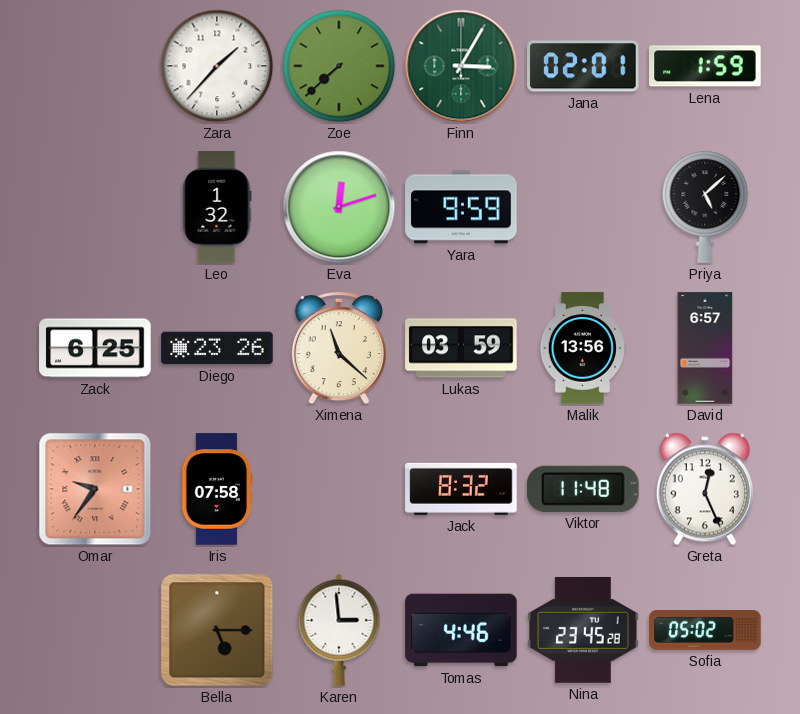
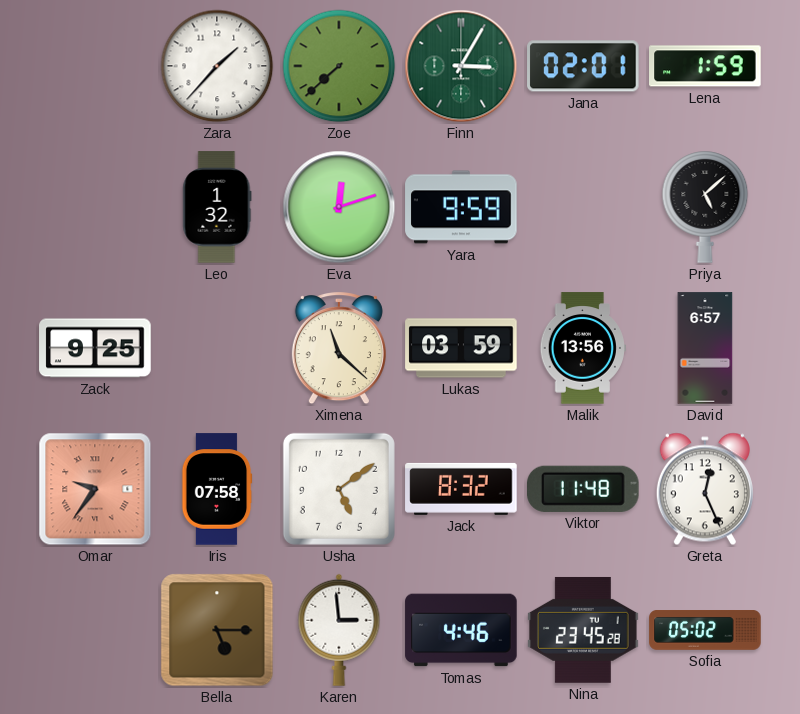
Zack: 6:25 -> 9:25 (95, 348)
Diego: 23:26 -> none (217, 348)
Usha: none -> 5:09 (339, 489)
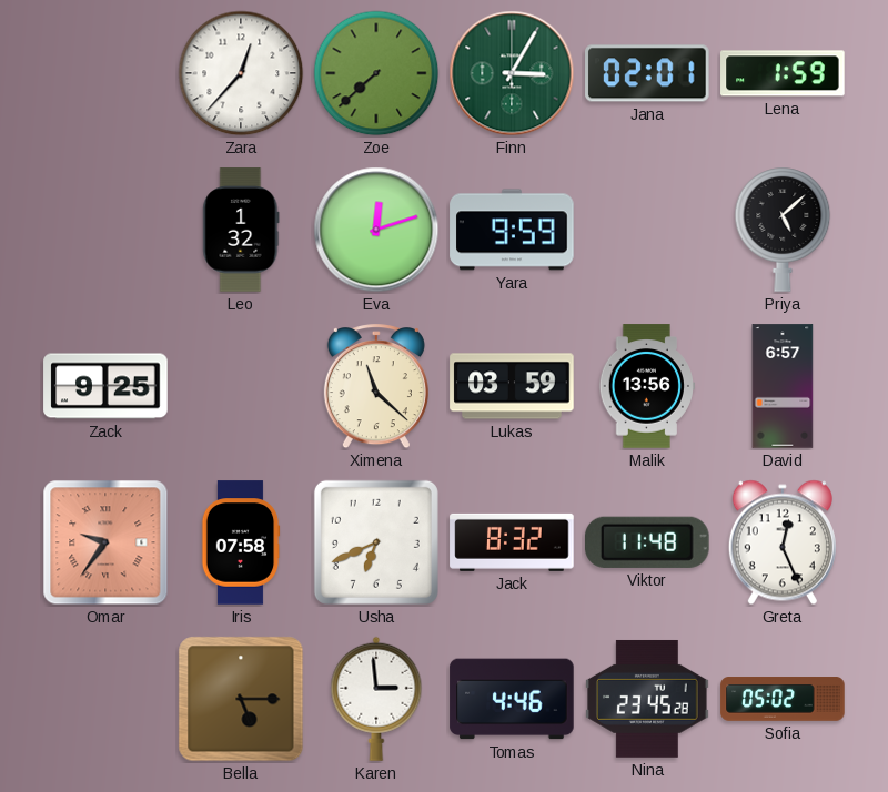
Zara: 1:37 -> 12:37 (241, 73)
Usha: 5:09 -> 6:41 (376, 542)
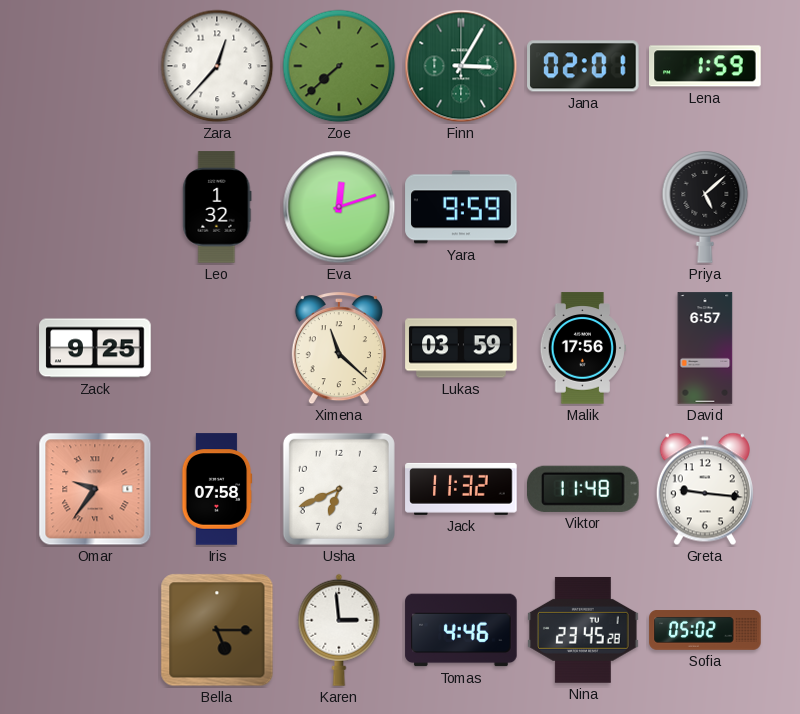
Malik: 13:56 -> 17:56 (583, 348)
Jack: 8:32 -> 11:32 (461, 489)
Greta: 12:26 -> 9:16 (705, 489)
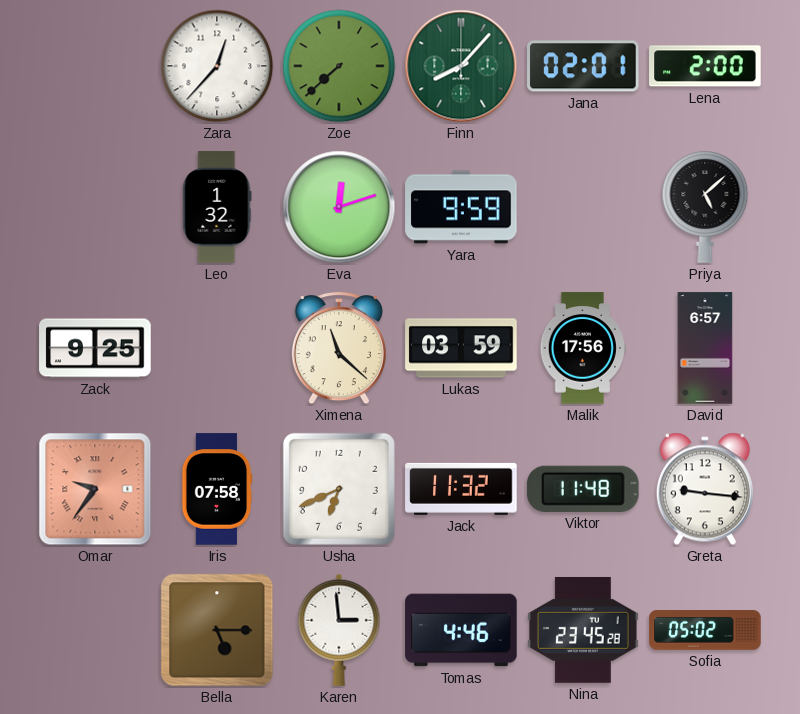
Finn: 3:05 -> 8:07 (461, 66)
Lena: 1:59 -> 2:00 (705, 66)
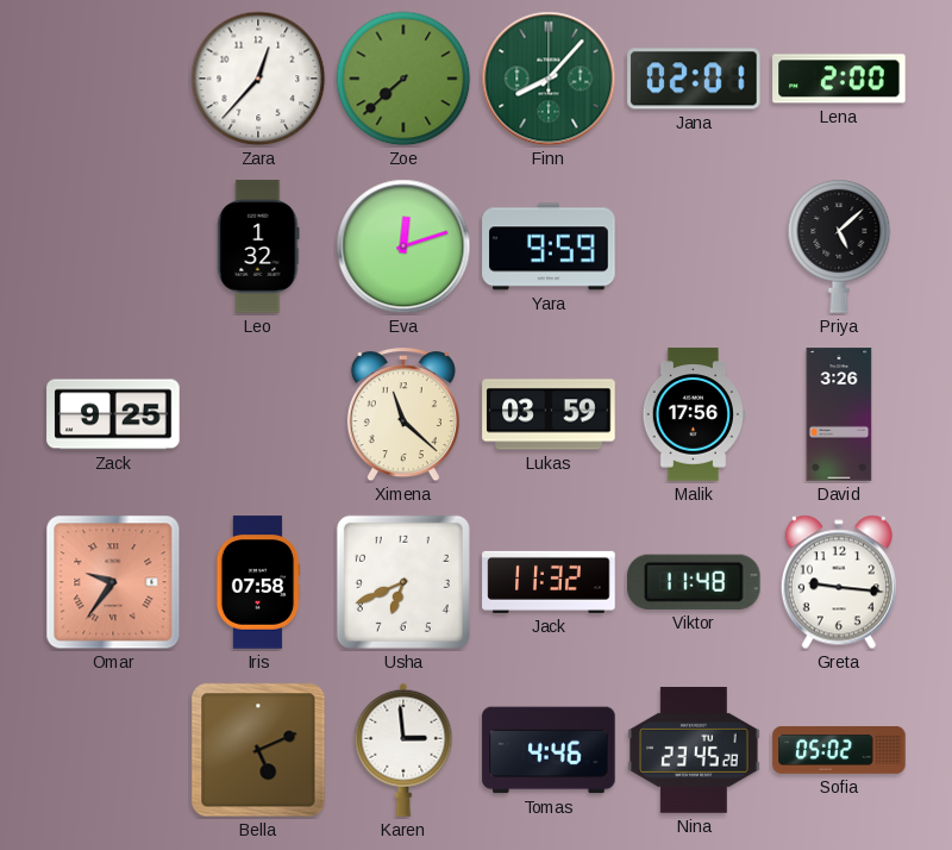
David: 6:57 -> 3:26 (839, 414)
Bella: 5:15 -> 5:11 (258, 750)
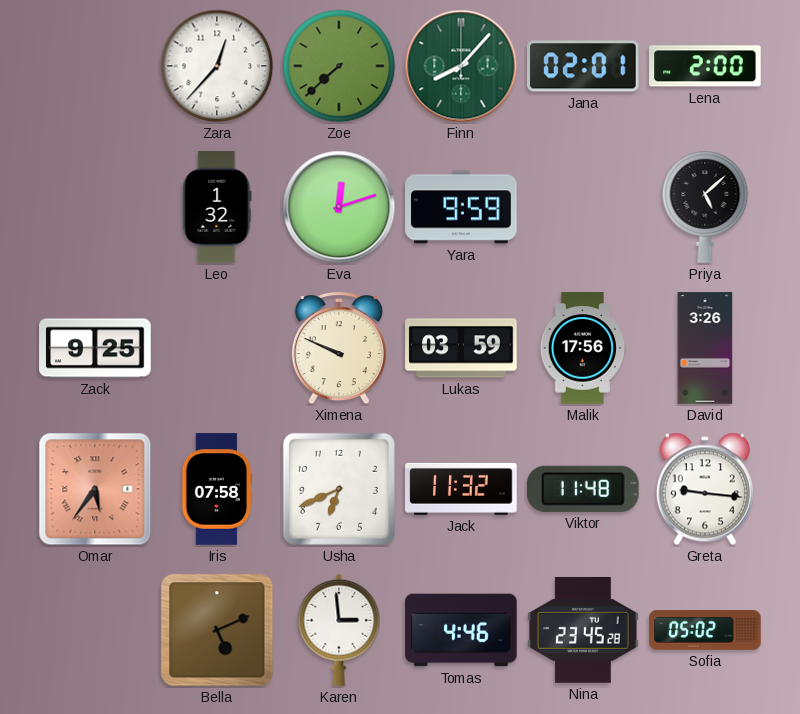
Ximena: 11:22 -> 9:49 (339, 349)
Omar: 9:36 -> 5:36 (95, 489)
